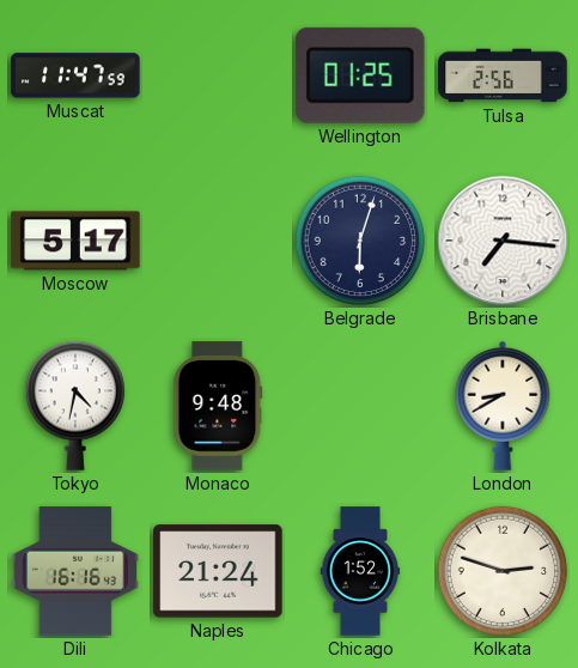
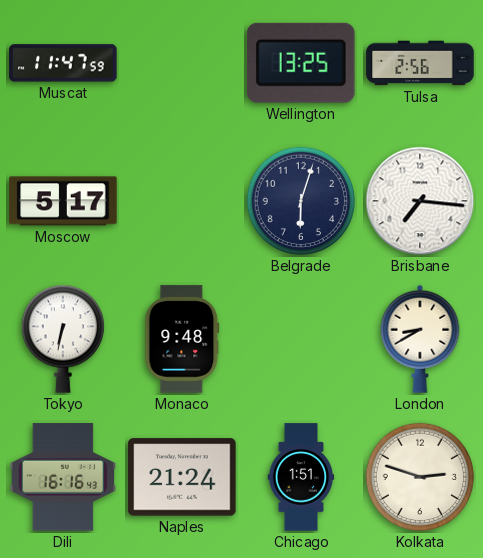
Wellington: 01:25 -> 13:25 (301, 63)
Tokyo: 4:32 -> 6:32 (62, 339)
Chicago: 1:52 -> 1:51 (301, 477)
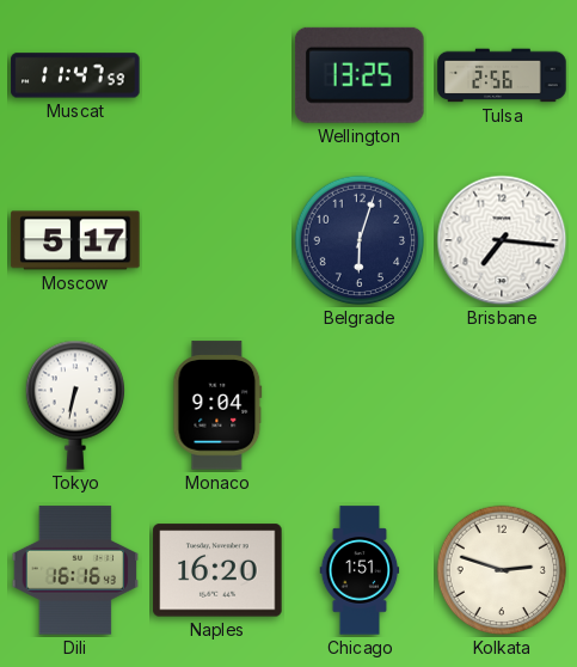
Monaco: 9:48 -> 9:04 (217, 405)
London: 8:40 -> none (420, 339)
Naples: 21:24 -> 16:20 (217, 570)
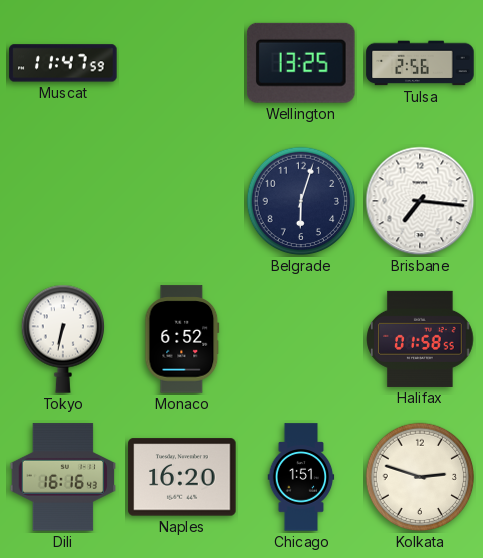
Moscow: 5:17 -> none (75, 240)
Monaco: 9:04 -> 6:52 (182, 339)
Halifax: none -> 01:58 (420, 339)
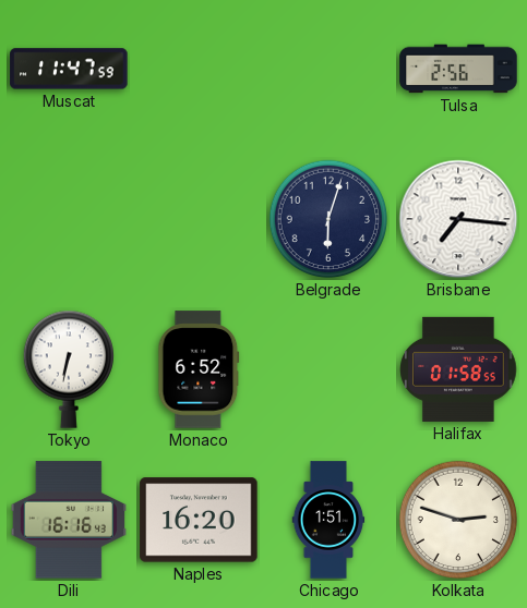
Wellington: 13:25 -> none (301, 63)
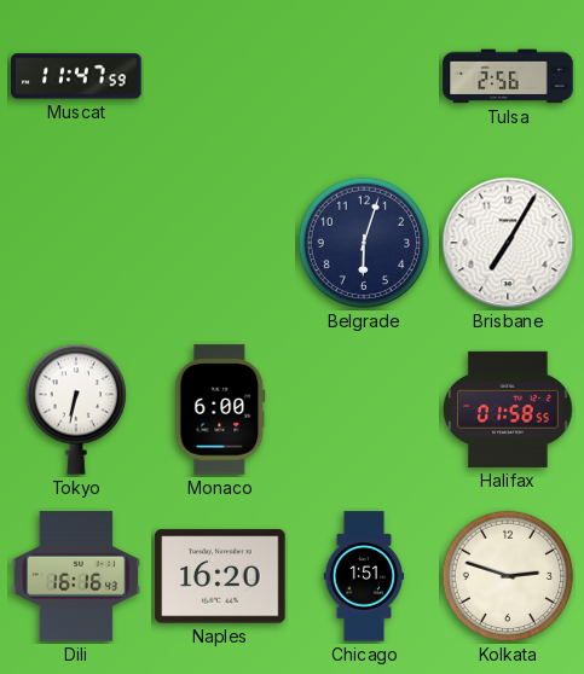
Brisbane: 7:16 -> 7:05 (508, 243)
Monaco: 6:52 -> 6:00 (220, 409)
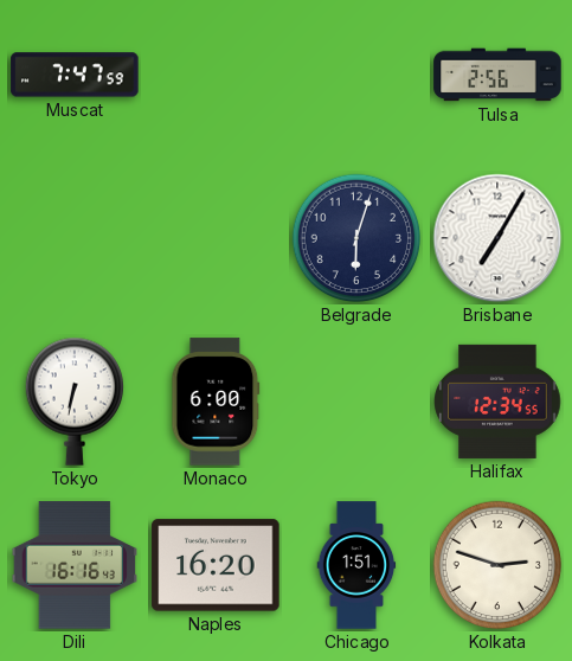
Muscat: 11:47 -> 7:47 (75, 75)
Halifax: 01:58 -> 12:34 (497, 402)
